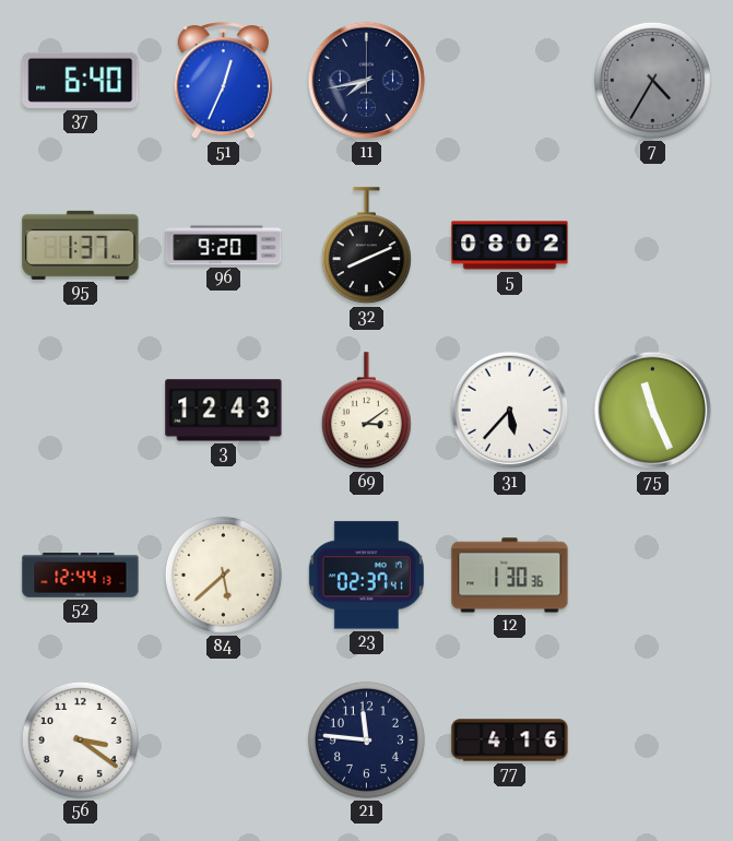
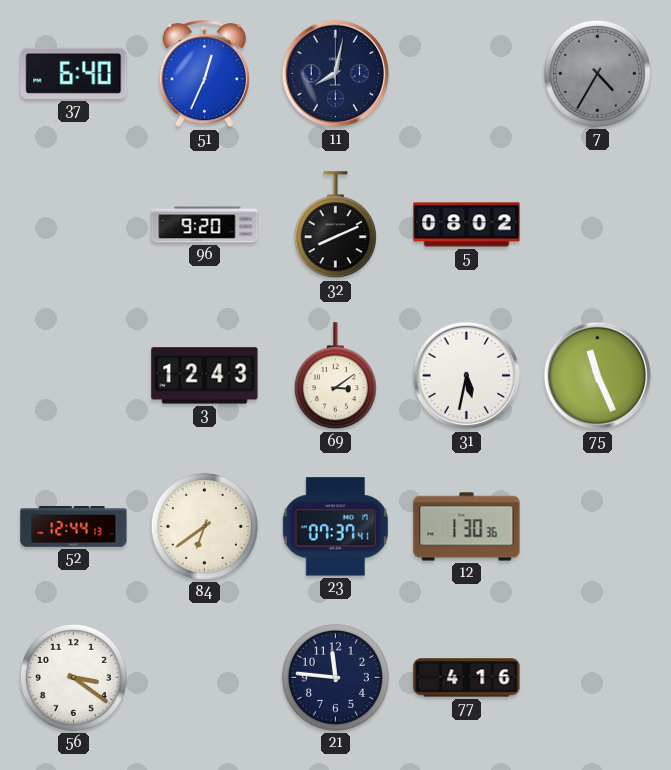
11: 7:43 -> 8:02 (336, 74)
95: 1:37 -> none (81, 245)
31: 5:37 -> 5:32 (467, 376)
84: 5:38 -> 6:39 (204, 526)
23: 02:37 -> 07:37 (335, 527)
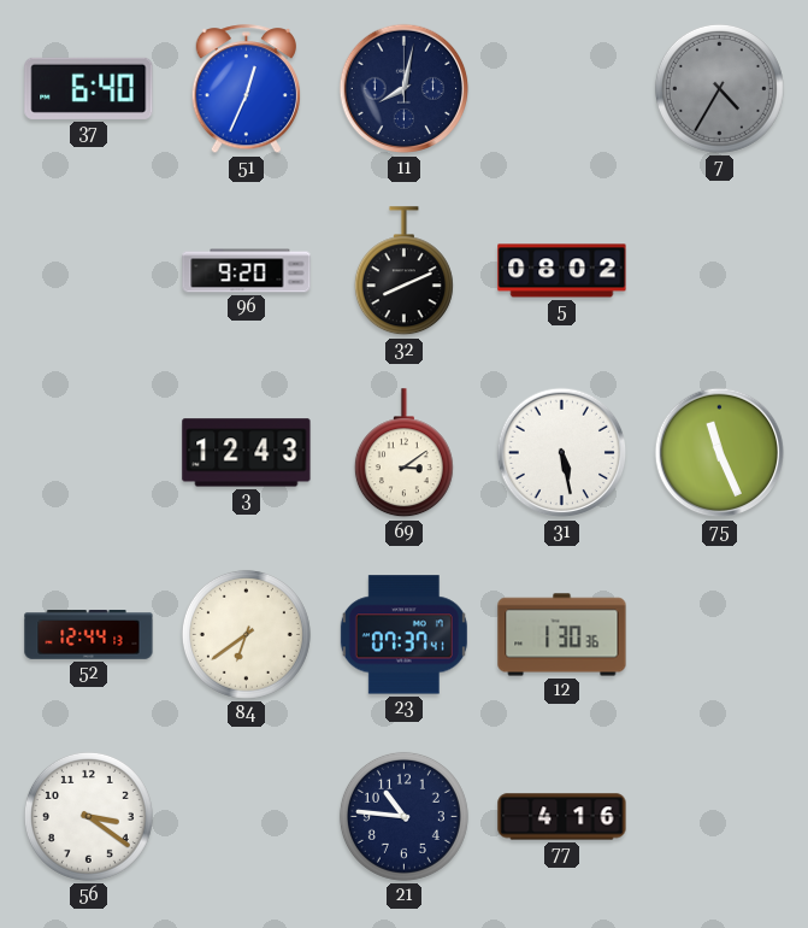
31: 5:32 -> 5:28 (562, 453)
21: 11:46 -> 10:46 (403, 816)
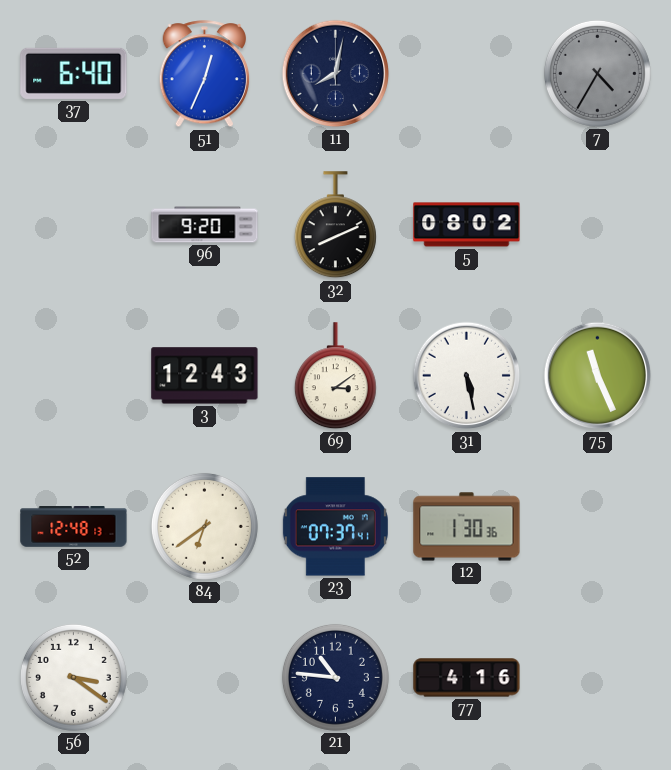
52: 12:44 -> 12:48 (74, 527)
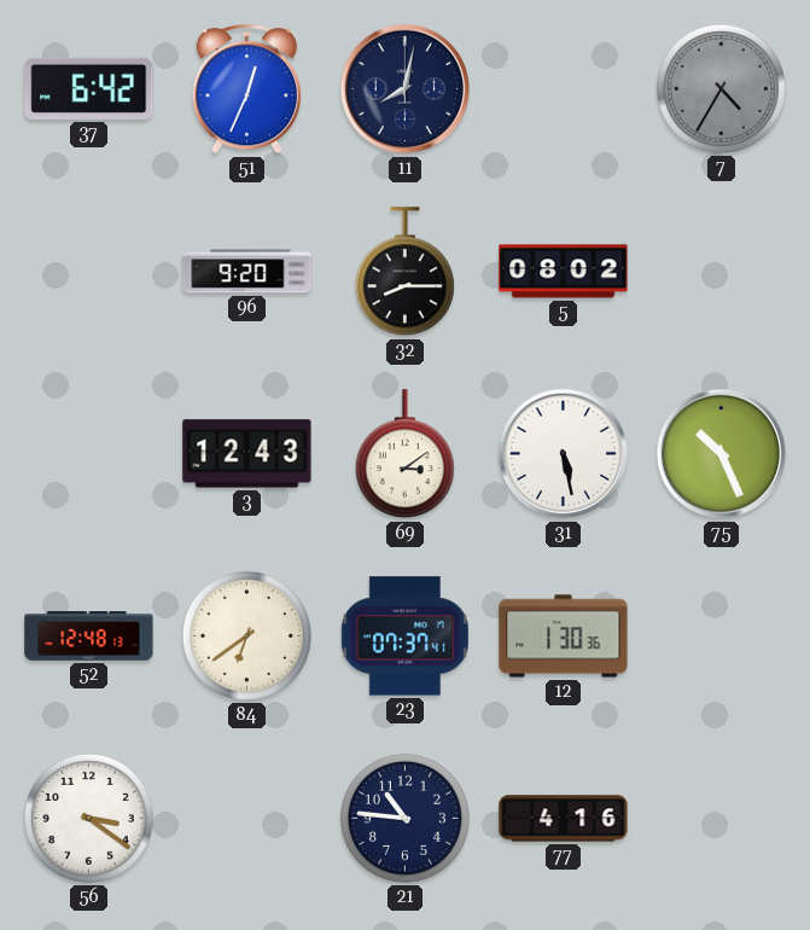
37: 6:40 -> 6:42 (89, 88)
32: 8:11 -> 8:15 (404, 272)
75: 11:26 -> 10:26 (722, 454)
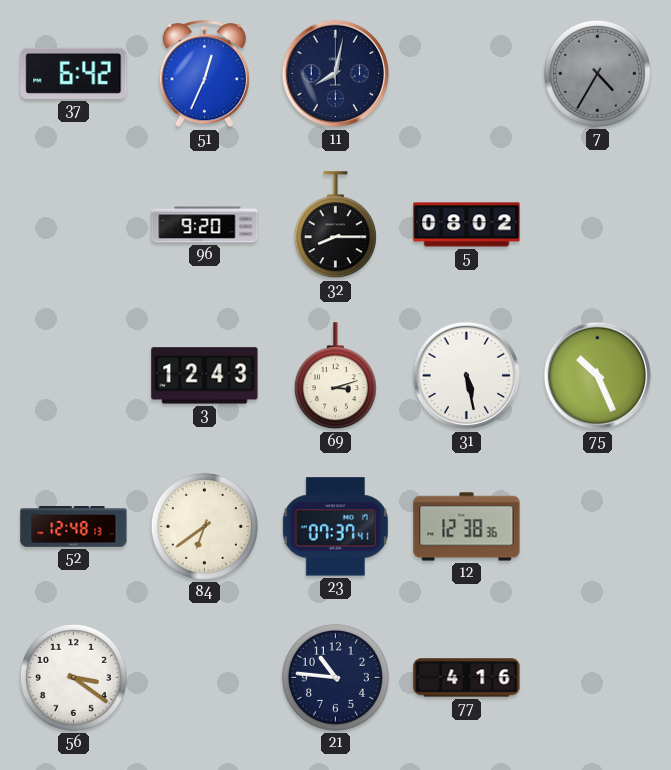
69: 3:09 -> 3:12 (335, 376)
12: 1:30 -> 12:38 (467, 527)
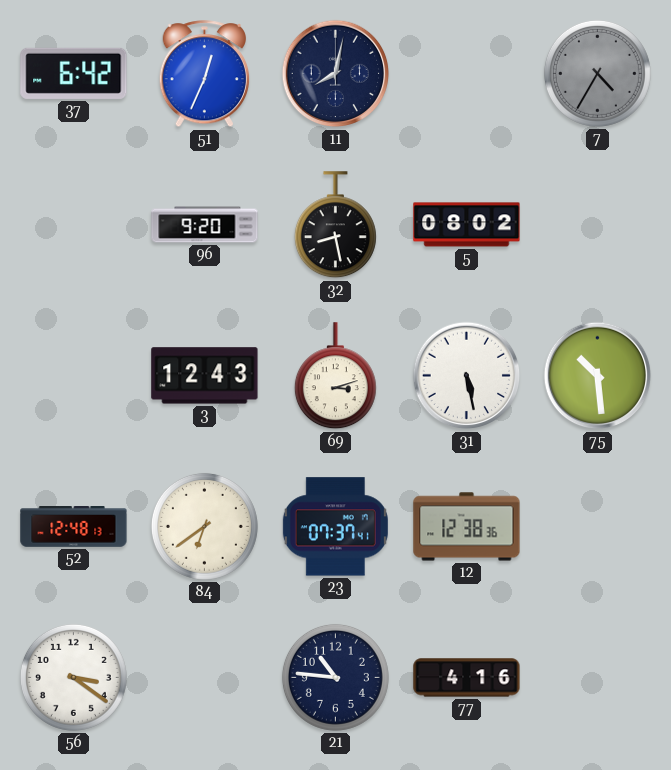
32: 8:15 -> 8:28 (335, 225)
75: 10:26 -> 10:29 (598, 376)
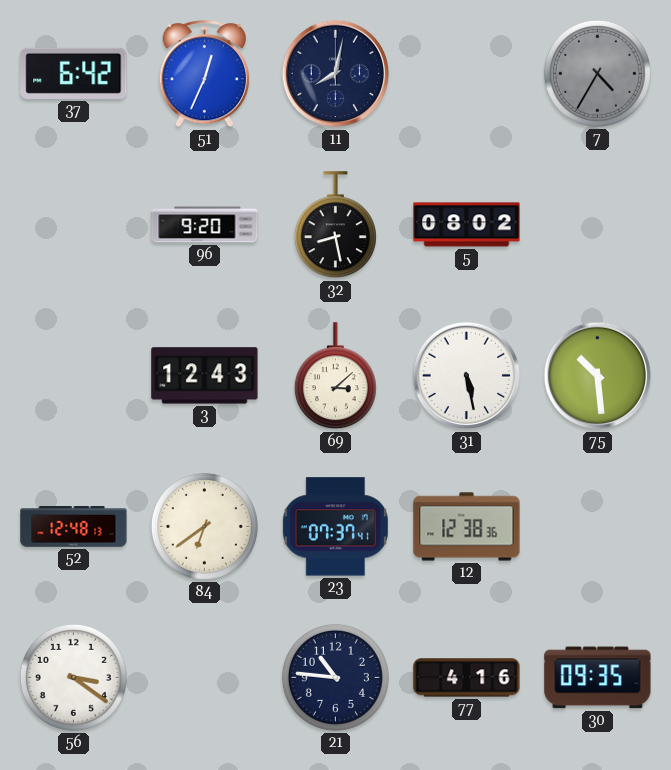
69: 3:12 -> 3:08 (335, 376)
30: none -> 09:35 (598, 678)
